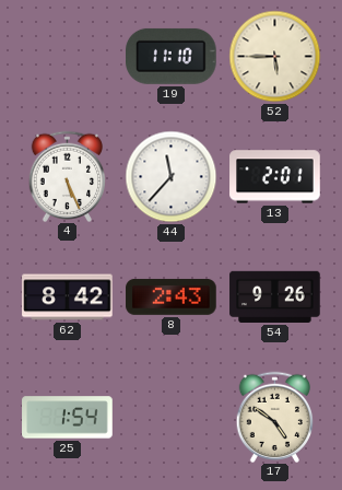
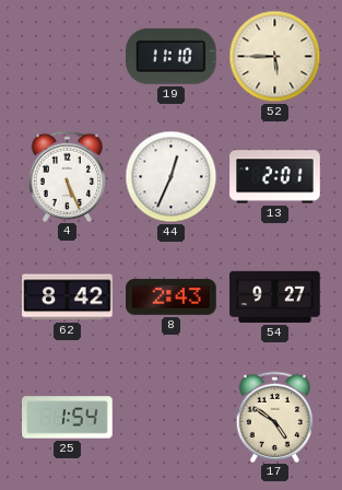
44: 11:37 -> 12:34 (172, 177)
54: 9:26 -> 9:27 (275, 296)
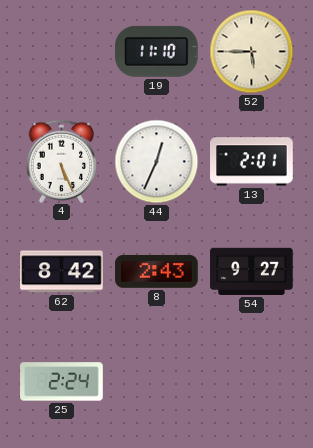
25: 1:54 -> 2:24 (62, 382)
17: 4:51 -> none (275, 417)
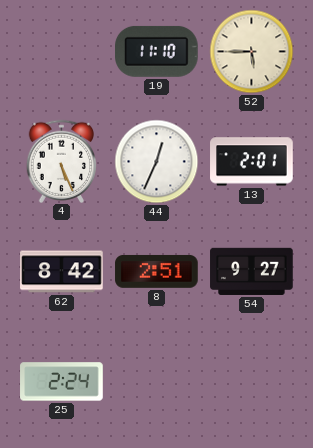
8: 2:43 -> 2:51 (157, 272)
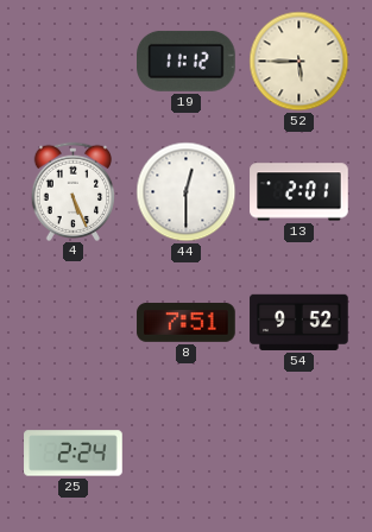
19: 11:10 -> 11:12 (187, 61)
44: 12:34 -> 12:30 (187, 192)
62: 8:42 -> none (62, 272)
8: 2:51 -> 7:51 (187, 323)
54: 9:27 -> 9:52 (300, 322)
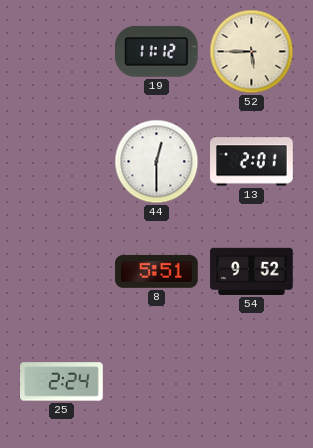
4: 5:26 -> none (74, 191)
8: 7:51 -> 5:51 (157, 272)
